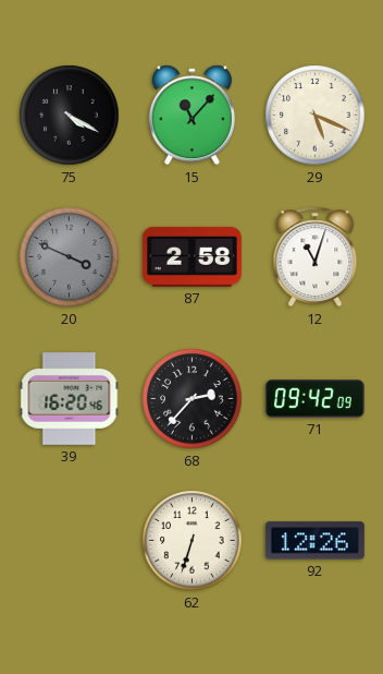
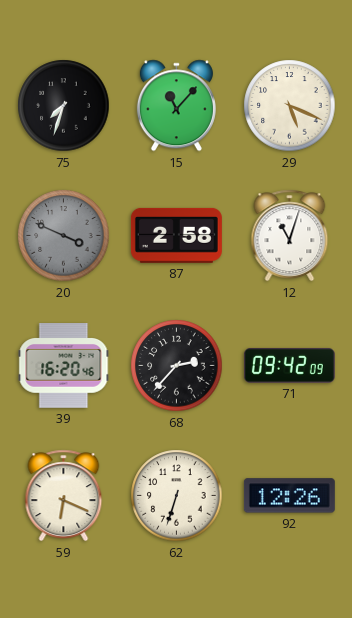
75: 4:20 -> 7:33 (64, 106)
59: none -> 6:19 (64, 496)
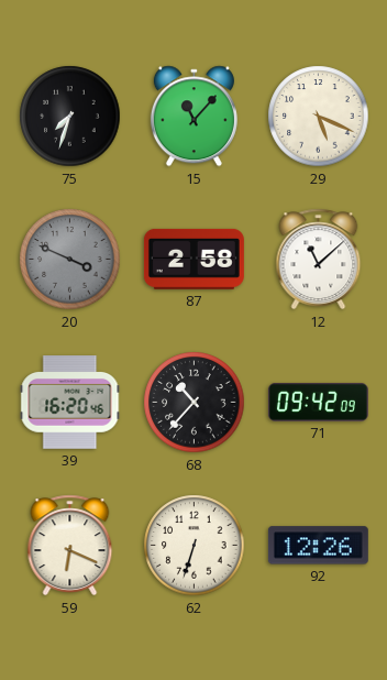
12: 11:03 -> 11:08 (319, 260)
68: 2:37 -> 10:37 (195, 403)
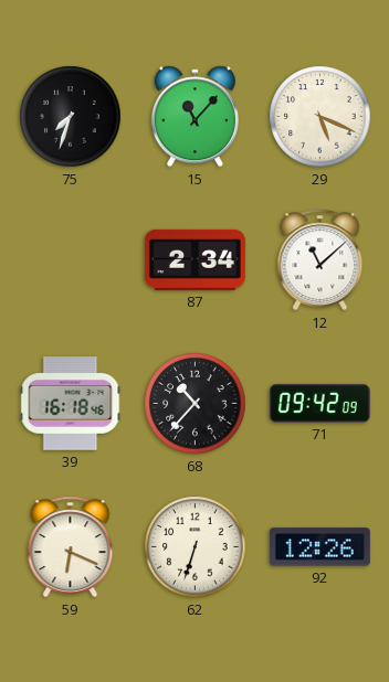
20: 3:49 -> none (70, 260)
87: 2:58 -> 2:34 (195, 259)
39: 16:20 -> 16:18 (71, 404)
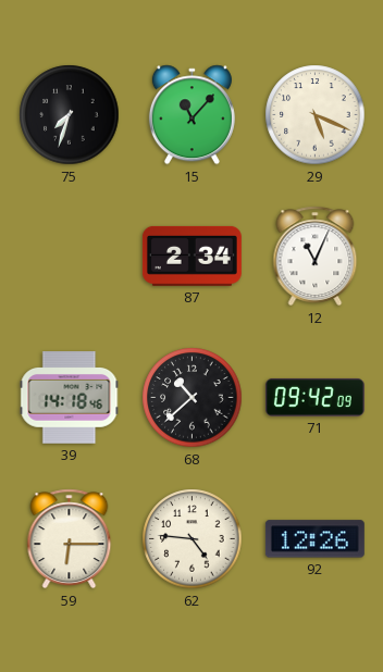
12: 11:08 -> 11:04 (316, 257)
39: 16:18 -> 14:18 (70, 398)
68: 10:37 -> 10:38 (193, 398)
59: 6:19 -> 6:15 (70, 539)
62: 6:33 -> 4:46 (193, 539)
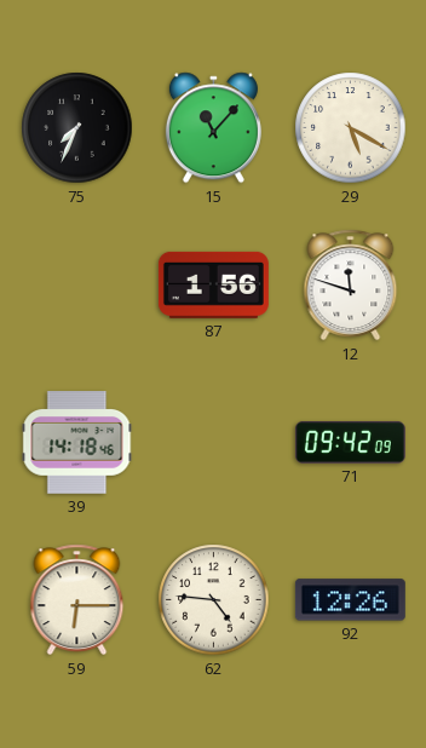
75: 7:33 -> 7:34 (77, 128)
29: 5:19 -> 5:20 (351, 128)
87: 2:34 -> 1:56 (213, 284)
12: 11:04 -> 11:48 (351, 286)
68: 10:38 -> none (193, 398)
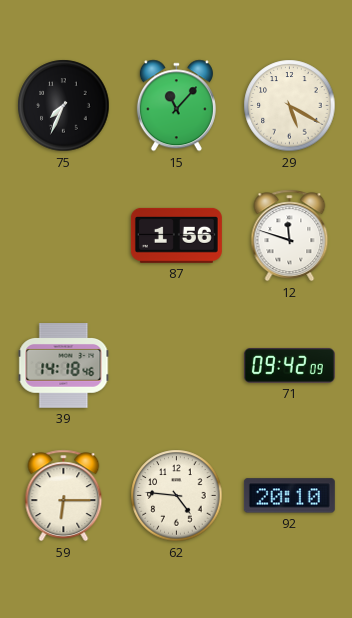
92: 12:26 -> 20:10 (289, 496)
